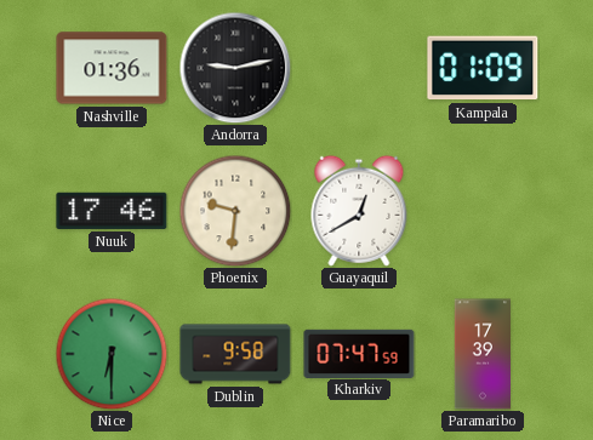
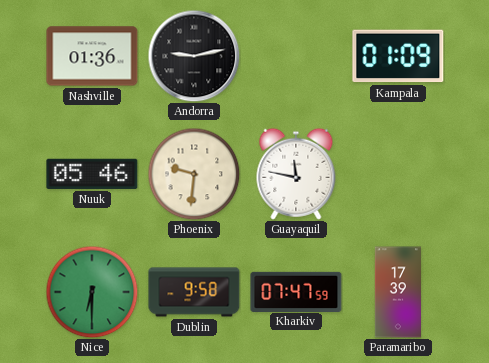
Nuuk: 17:46 -> 05:46 (92, 174)
Guayaquil: 12:40 -> 11:47 (296, 174)
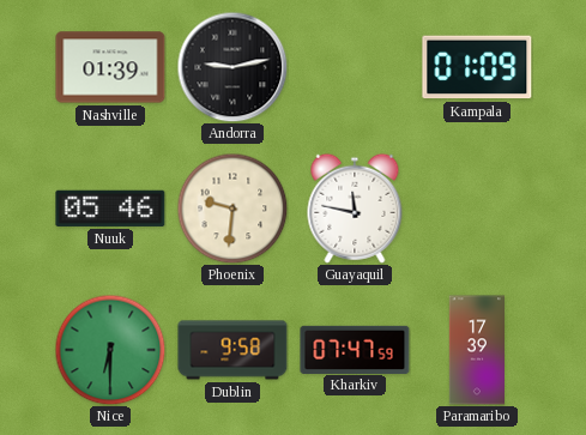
Nashville: 01:36 -> 01:39 (110, 67)
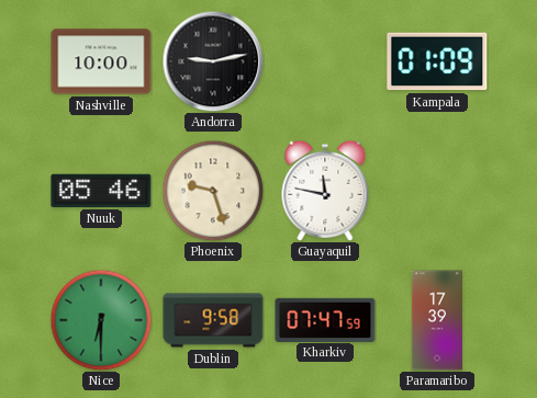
Nashville: 01:39 -> 10:00 (101, 61)
Phoenix: 9:31 -> 9:27 (213, 191)
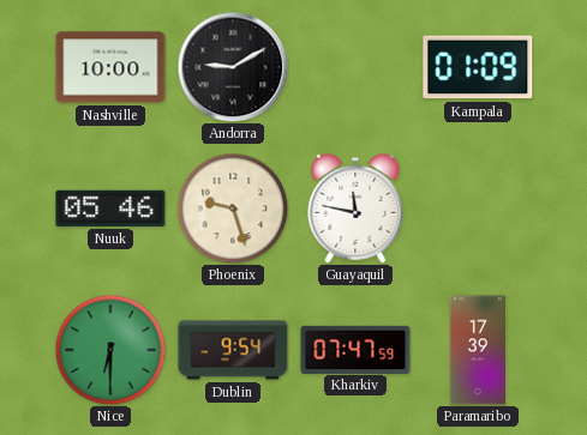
Andorra: 9:13 -> 9:10 (233, 67)
Dublin: 9:58 -> 9:54 (233, 350)
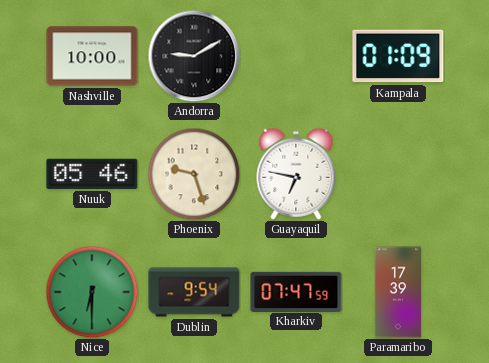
Guayaquil: 11:47 -> 6:47 (296, 174)
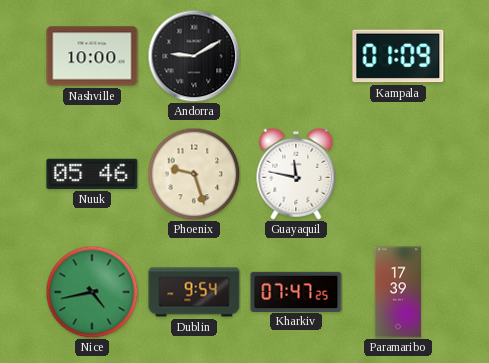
Guayaquil: 6:47 -> 11:47 (296, 174)
Nice: 6:30 -> 4:43 (92, 292)
Kharkiv: 07:47:59 -> 07:47:25 (296, 291)
